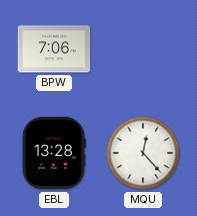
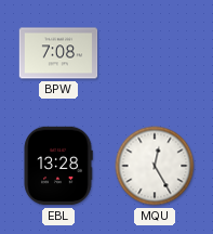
BPW: 7:06 -> 7:08 (58, 53)
MQU: 12:23 -> 12:25 (155, 166)
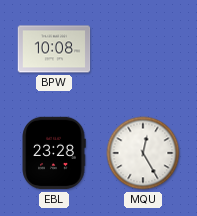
BPW: 7:08 -> 10:08 (54, 49)
EBL: 13:28 -> 23:28 (54, 153)
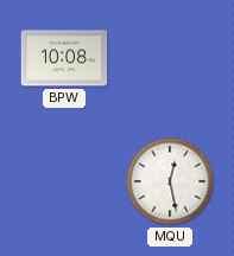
EBL: 23:28 -> none (54, 153)
MQU: 12:25 -> 12:28 (170, 181)
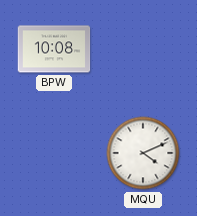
MQU: 12:28 -> 4:11 (143, 153)
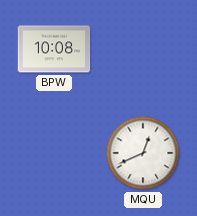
MQU: 4:11 -> 12:41 (143, 153)
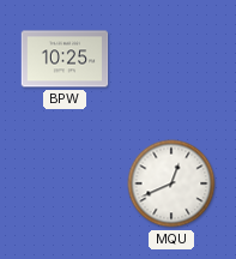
BPW: 10:08 -> 10:25 (65, 59)
